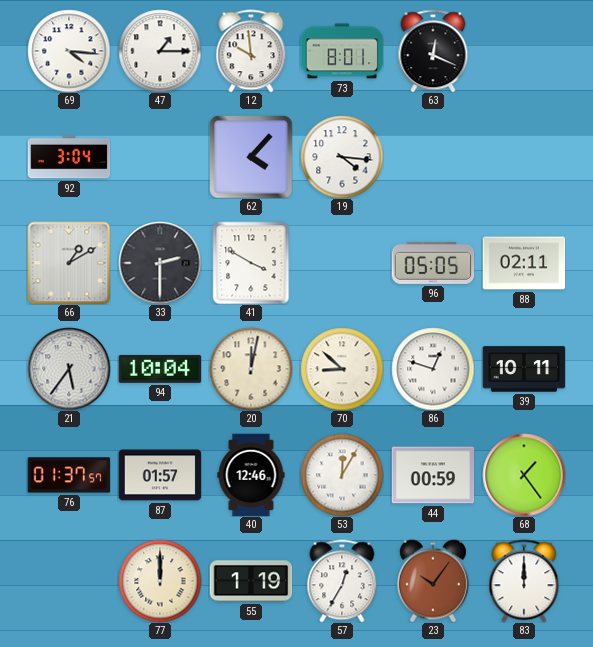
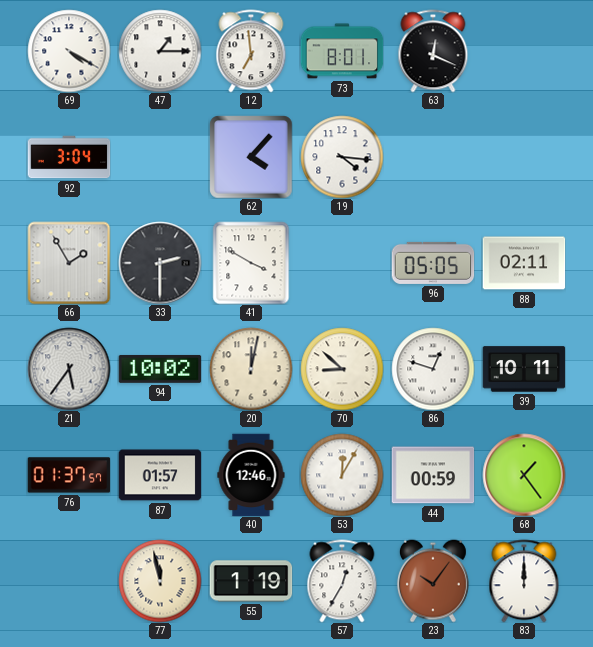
69: 4:16 -> 4:20 (69, 51)
12: 9:59 -> 6:59 (251, 51)
66: 1:10 -> 1:55 (69, 263)
94: 10:04 -> 10:02 (160, 369)
77: 12:00 -> 11:58 (160, 581)
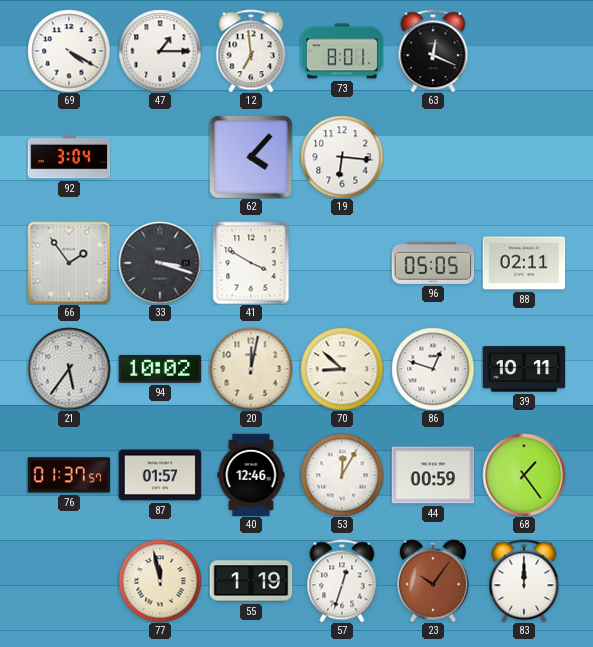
19: 4:16 -> 6:16 (342, 157)
66: 1:55 -> 1:54 (69, 263)
33: 2:30 -> 3:18 (160, 263)
57: 12:35 -> 12:33 (342, 581)
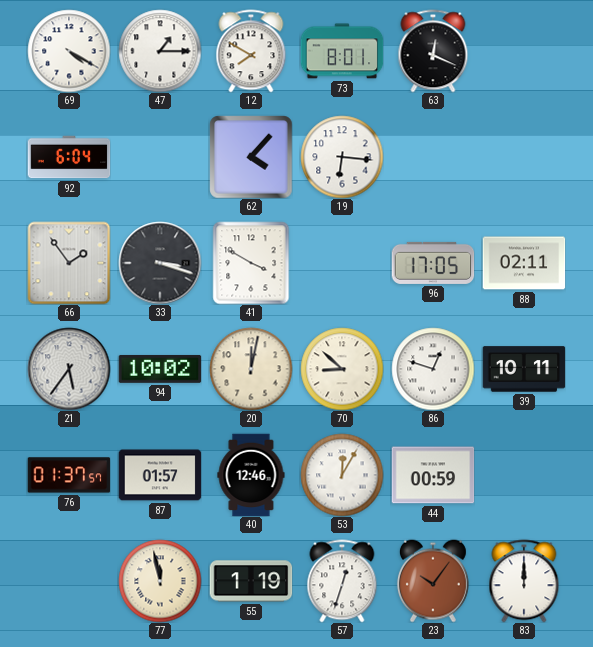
12: 6:59 -> 7:50 (251, 51)
92: 3:04 -> 6:04 (69, 157)
96: 05:05 -> 17:05 (433, 263)
68: 1:24 -> none (524, 475)
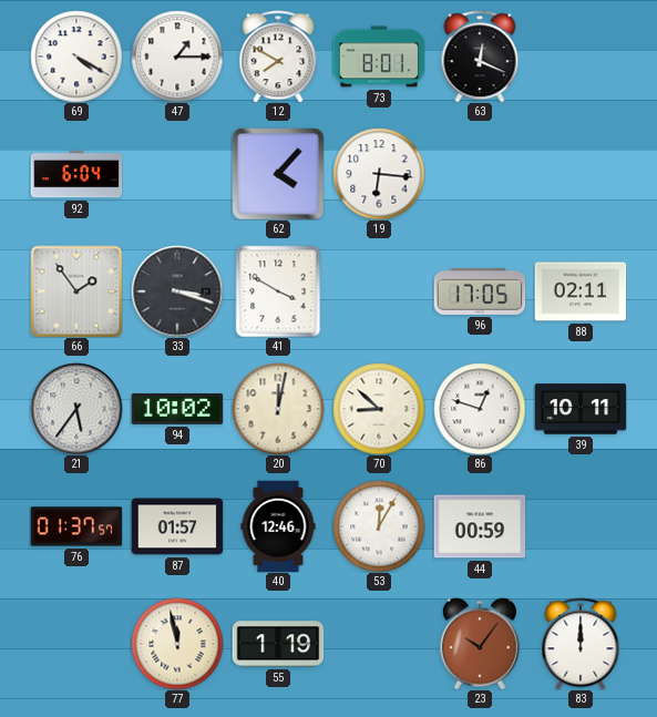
57: 12:33 -> none (342, 581)
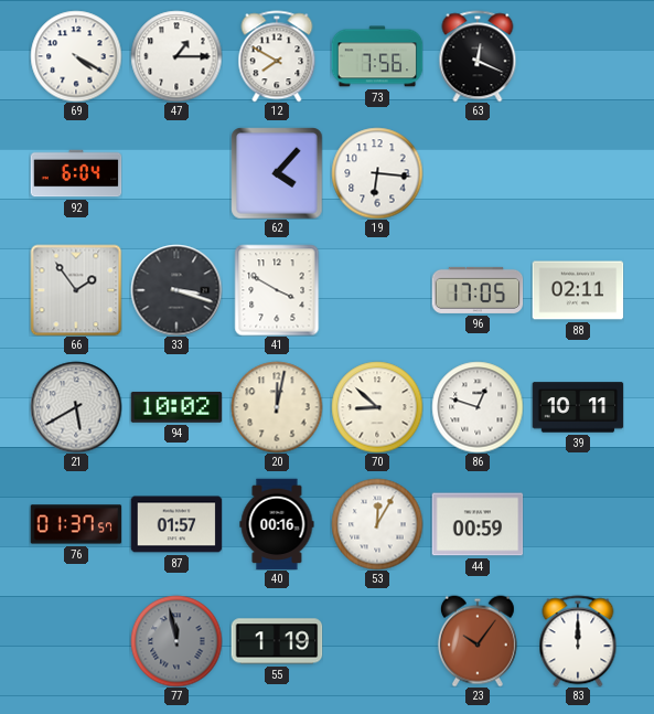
73: 8:01 -> 7:56 (377, 56)
21: 5:36 -> 5:40 (76, 407)
40: 12:46 -> 00:16 (277, 524)
77 dial: cream -> grey (176, 641)
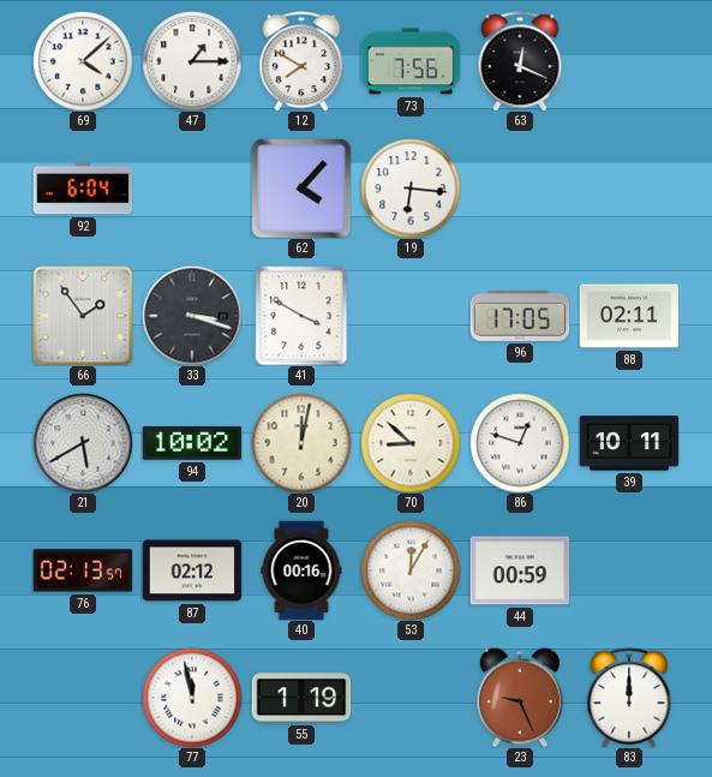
69: 4:20 -> 4:08 (83, 61)
76: 01:37 -> 02:13 (83, 570)
87: 01:57 -> 02:12 (192, 570)
77 dial: grey -> white (192, 698)
23: 10:06 -> 9:26 (520, 698)
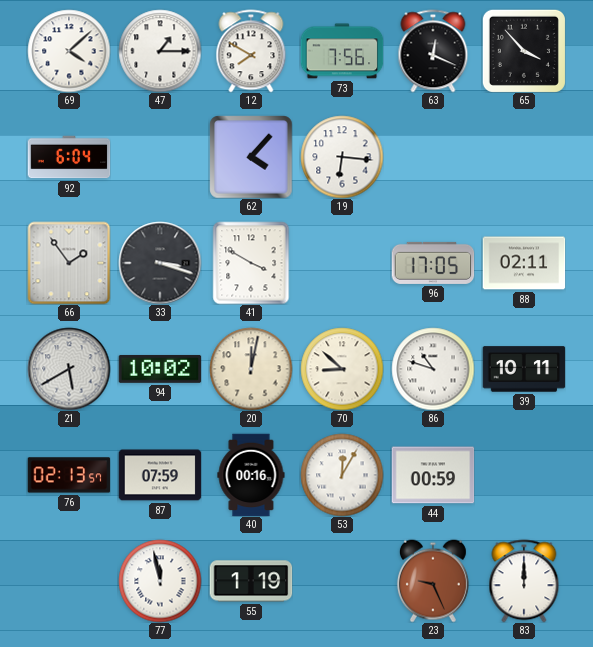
65: none -> 3:53 (524, 51)
86: 12:48 -> 10:48 (433, 369)
87: 02:12 -> 07:59 (160, 475)
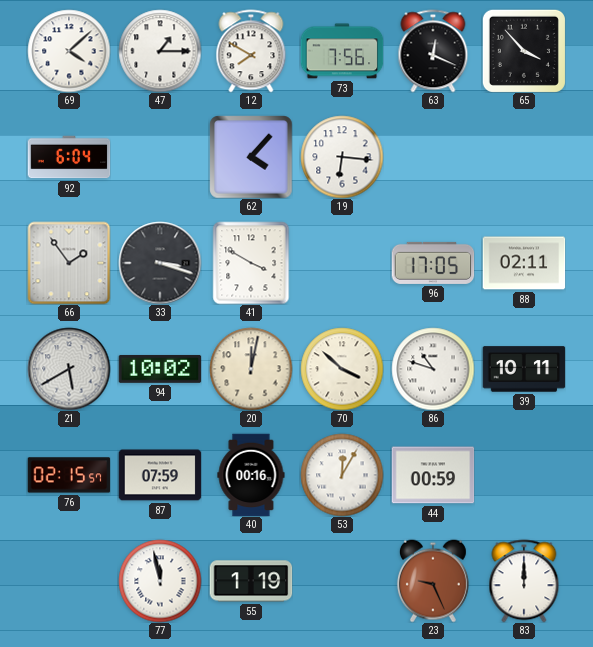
70: 8:52 -> 3:52 (342, 369)
76: 02:13 -> 02:15 (69, 475)
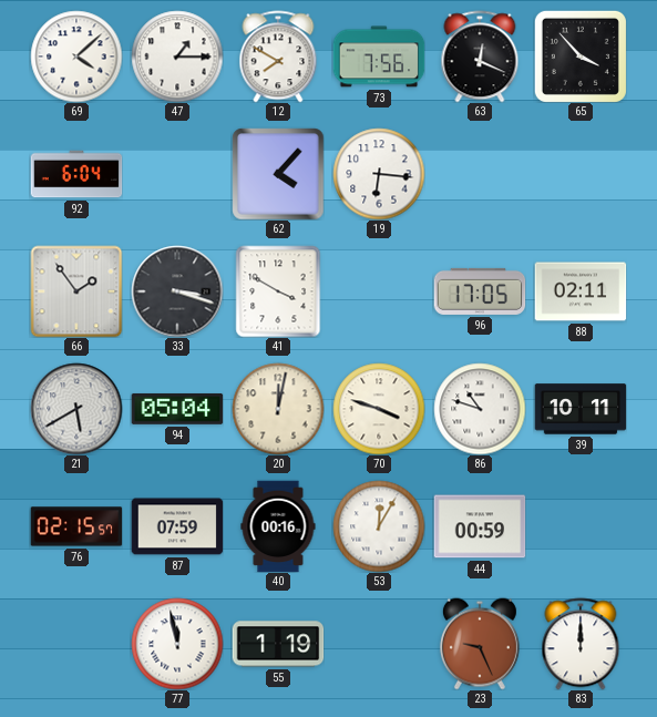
94: 10:02 -> 05:04 (177, 409)
70: 3:52 -> 3:48 (379, 409)
